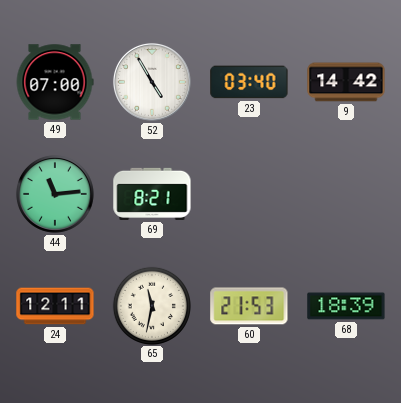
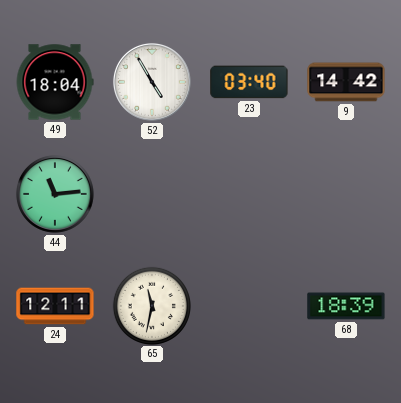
49: 07:00 -> 18:04 (55, 82)
69: 8:21 -> none (152, 194)
60: 21:53 -> none (249, 306)
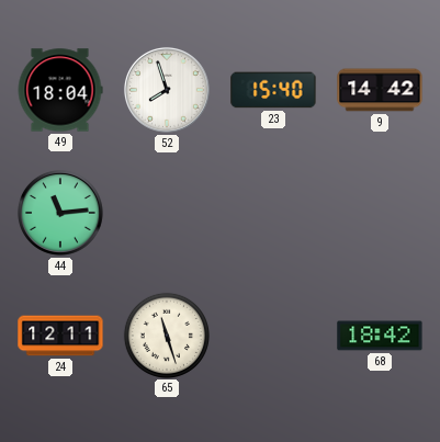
52: 4:55 -> 7:57 (167, 90)
23: 03:40 -> 15:40 (273, 90)
65: 11:32 -> 11:27 (166, 335)
68: 18:39 -> 18:42 (380, 336)
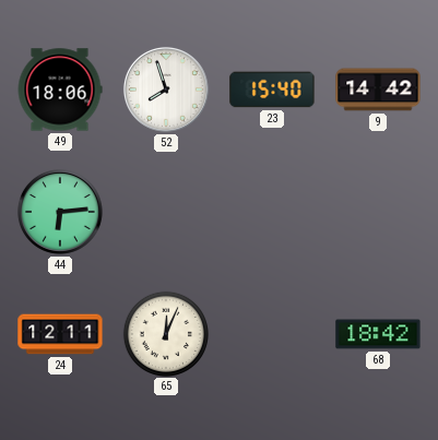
49: 18:04 -> 18:06 (60, 90)
44: 11:14 -> 6:14 (60, 212)
65: 11:27 -> 12:04 (165, 333)
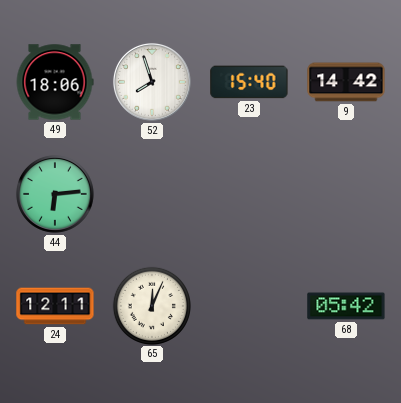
68: 18:42 -> 05:42 (346, 306)
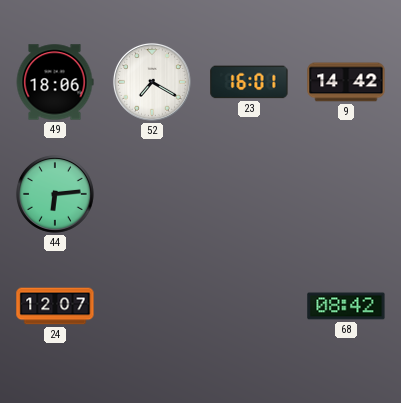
52: 7:57 -> 7:20 (152, 82)
23: 15:40 -> 16:01 (249, 82)
24: 12:11 -> 12:07 (55, 306)
65: 12:04 -> none (151, 305)
68: 05:42 -> 08:42 (346, 306)
